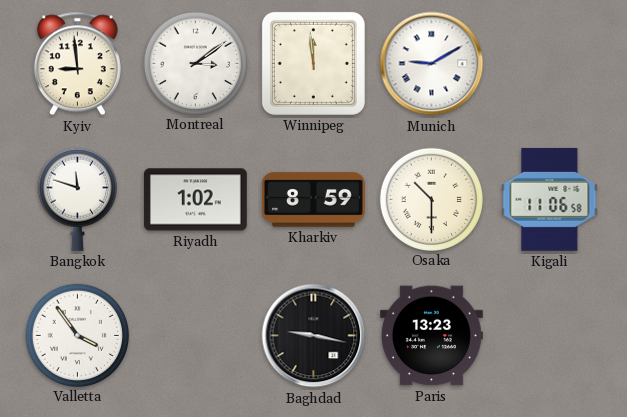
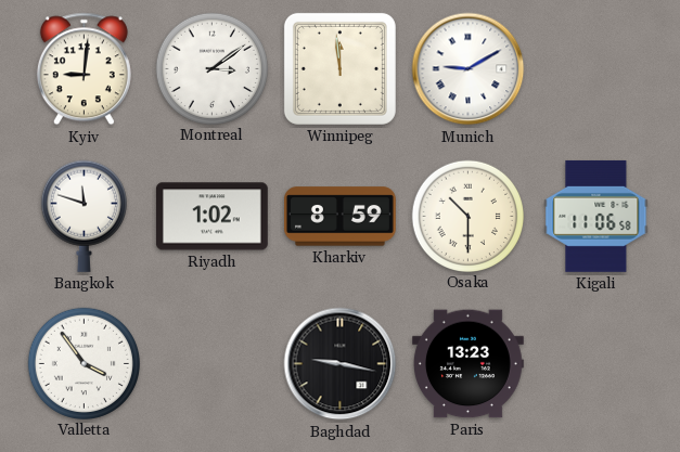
Kyiv: 8:59 -> 9:01 (84, 69)
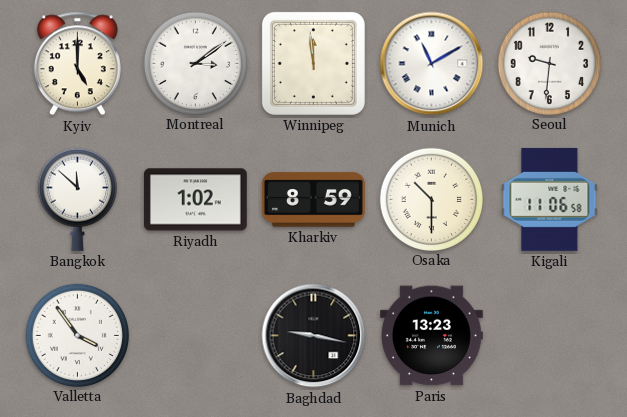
Kyiv: 9:01 -> 5:00 (77, 64)
Munich: 9:10 -> 11:10 (432, 64)
Seoul: none -> 9:31 (549, 63)
Bangkok: 11:48 -> 11:52 (77, 199)
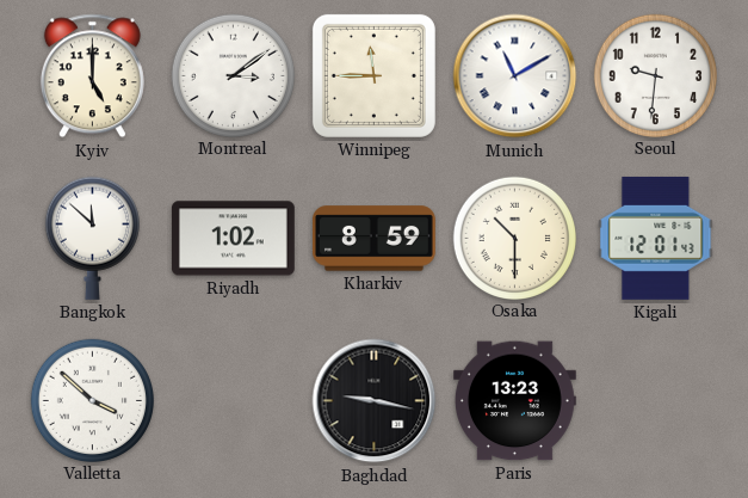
Winnipeg: 11:59 -> 11:45 (373, 75)
Kigali: 11:06 -> 12:01 (656, 238)
Valletta: 3:54 -> 3:52 (92, 400)
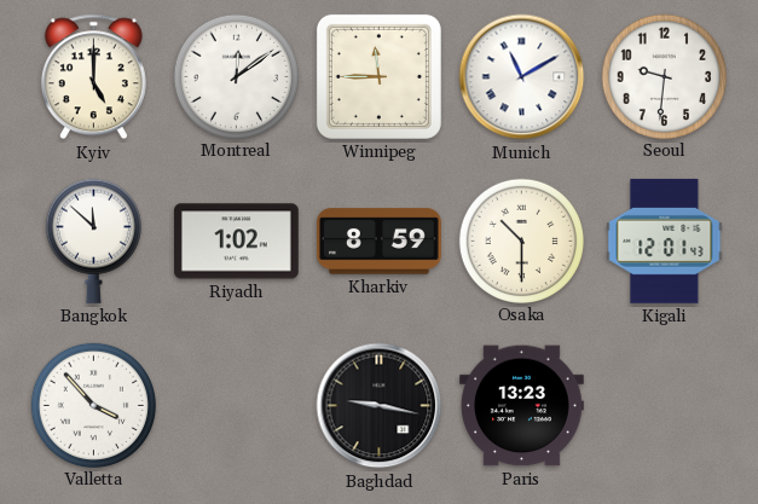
Montreal: 3:09 -> 12:09 (236, 76)
Valletta: 3:52 -> 3:53 (93, 405)
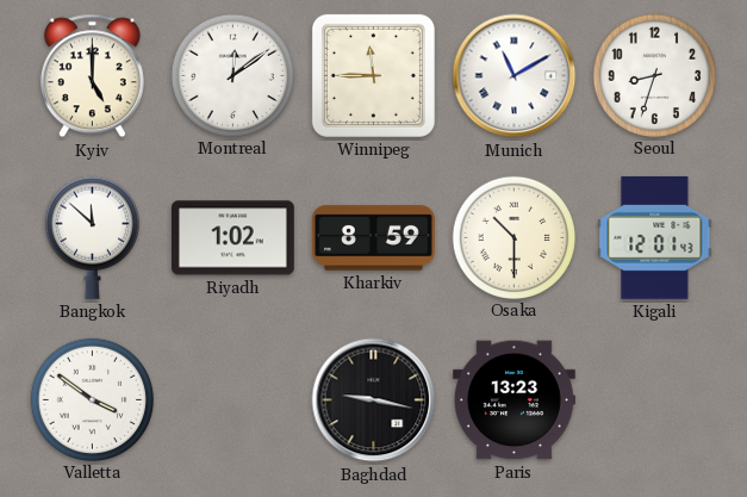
Seoul: 9:31 -> 8:33 (654, 75)
Valletta: 3:53 -> 3:51 (92, 399)
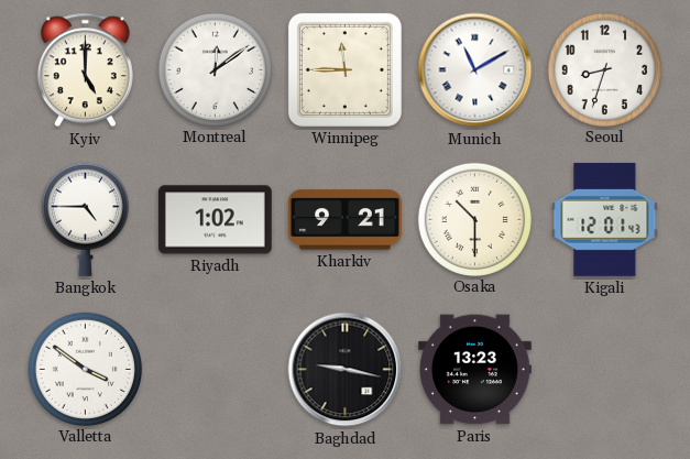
Bangkok: 11:52 -> 4:45 (85, 219)
Kharkiv: 8:59 -> 9:21 (346, 220)
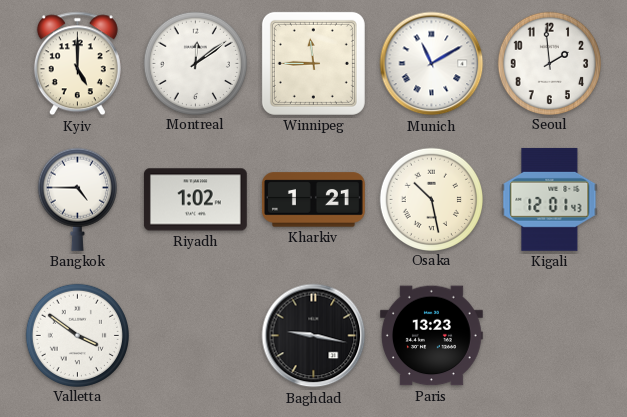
Seoul: 8:33 -> 1:59 (549, 63)
Kharkiv: 9:21 -> 1:21 (314, 200)
Osaka: 10:30 -> 10:28 (431, 199)
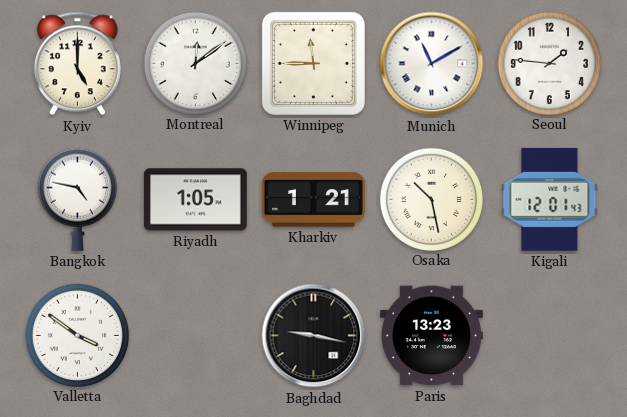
Seoul: 1:59 -> 1:46 (549, 63)
Bangkok: 4:45 -> 4:47 (77, 199)
Riyadh: 1:02 -> 1:05 (195, 200)
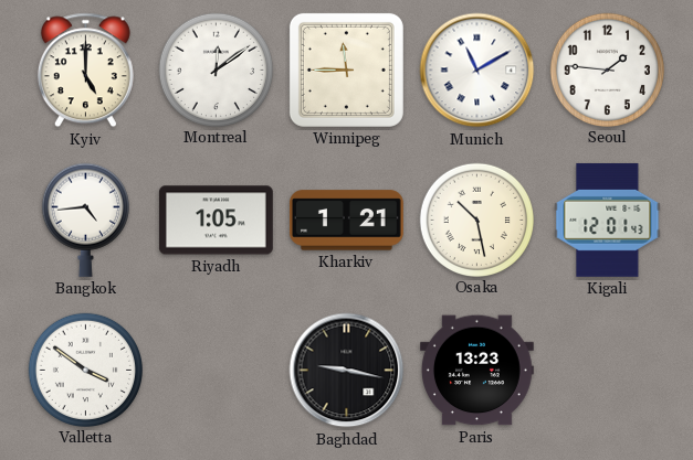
Bangkok: 4:47 -> 4:44 (85, 220)
